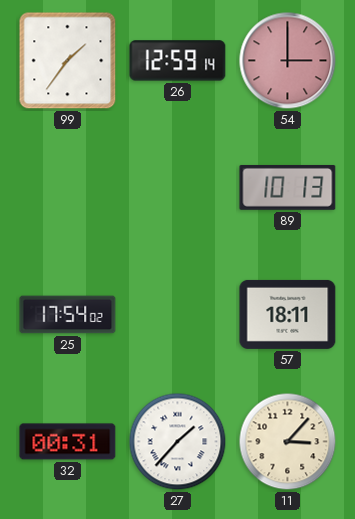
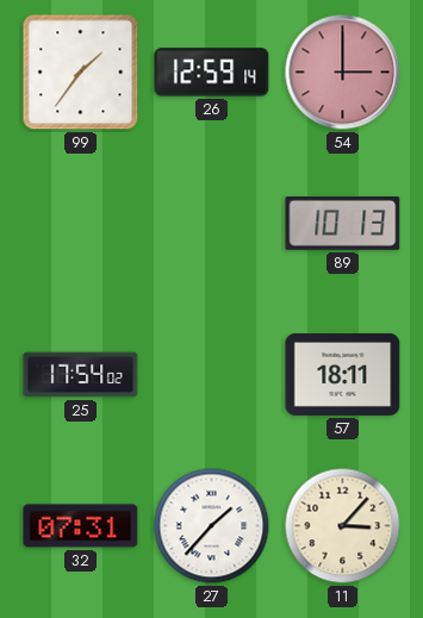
32: 00:31 -> 07:31 (81, 526)
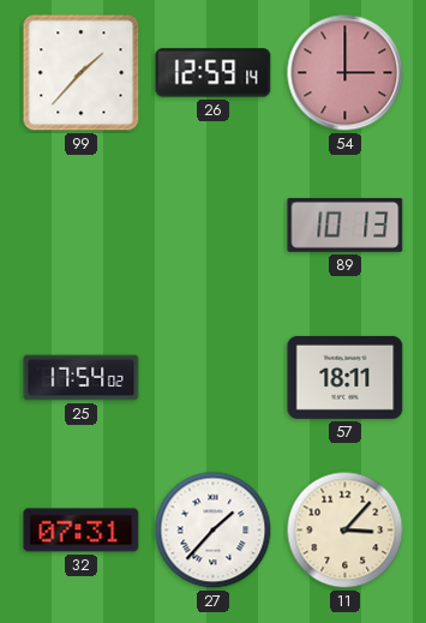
99: 1:36 -> 1:37 (82, 73)
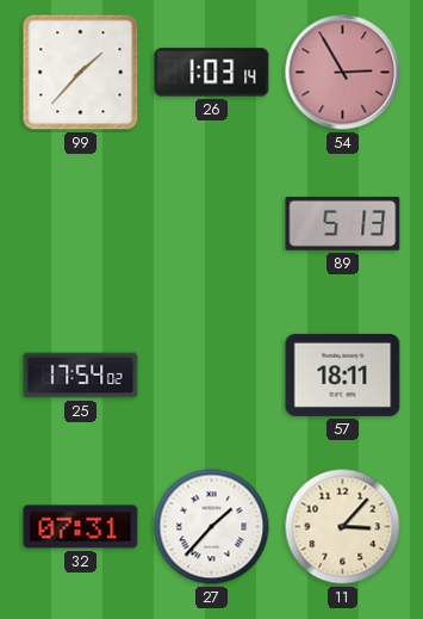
26: 12:59 -> 1:03 (212, 73)
54: 3:00 -> 2:55 (343, 73)
89: 10:13 -> 5:13 (343, 223)
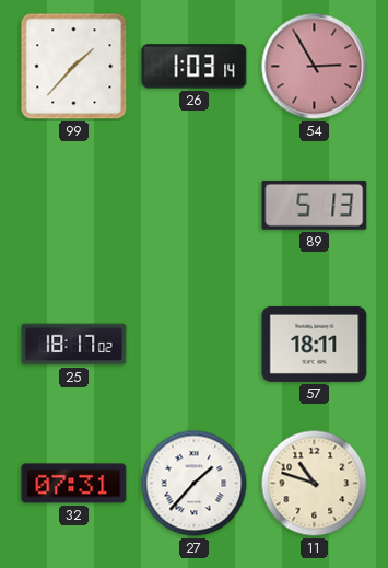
25: 17:54 -> 18:17 (74, 345)
11: 3:07 -> 10:48 (315, 484)
